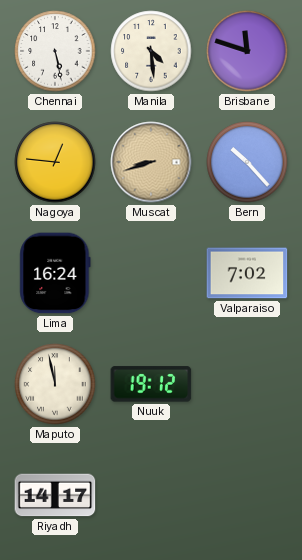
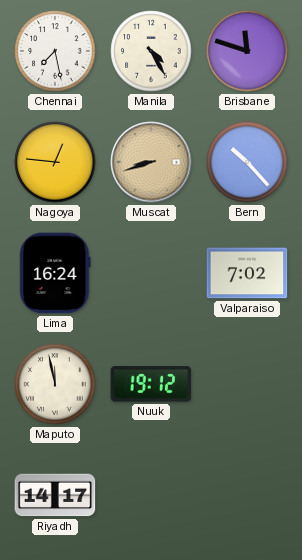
Chennai: 5:28 -> 7:28 (55, 51)
Manila: 4:29 -> 4:25 (151, 51)
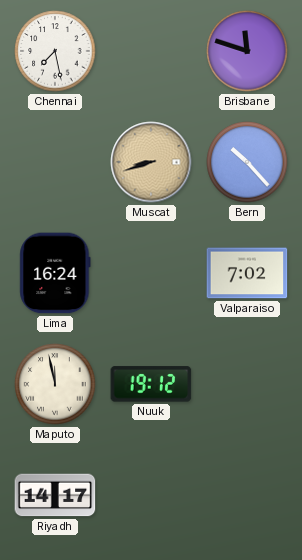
Manila: 4:25 -> none (151, 51)
Nagoya: 12:46 -> none (55, 162)
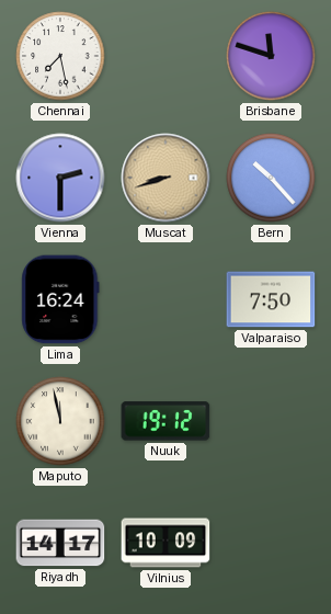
Vienna: none -> 2:30 (60, 178)
Valparaiso: 7:02 -> 7:50 (271, 299)
Vilnius: none -> 10:09 (165, 543)
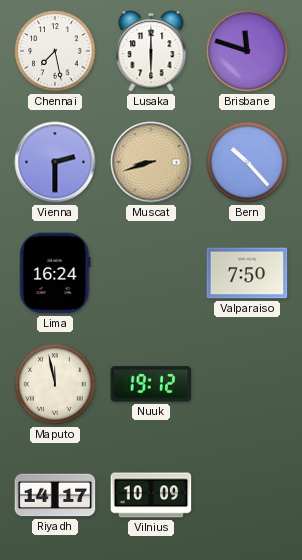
Lusaka: none -> 6:00 (151, 51)
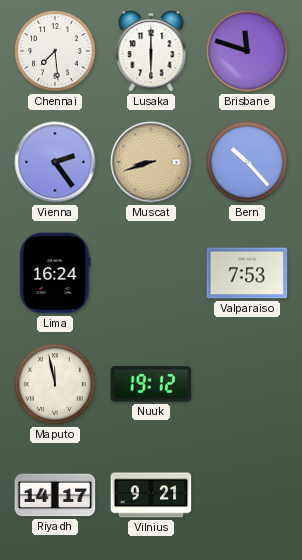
Chennai: 7:28 -> 7:29 (55, 51)
Vienna: 2:30 -> 2:24 (55, 162)
Valparaiso: 7:50 -> 7:53 (247, 273)
Vilnius: 10:09 -> 9:21 (151, 495)
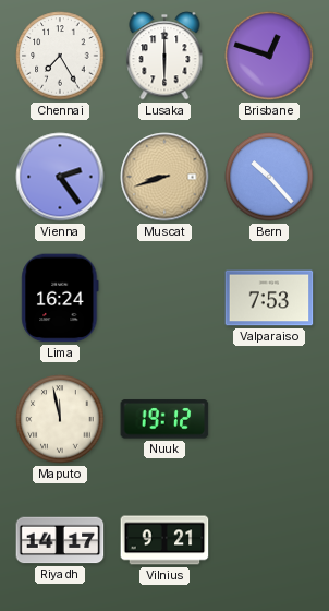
Chennai: 7:29 -> 7:25 (60, 56)
Brisbane: 11:48 -> 12:48 (269, 56)
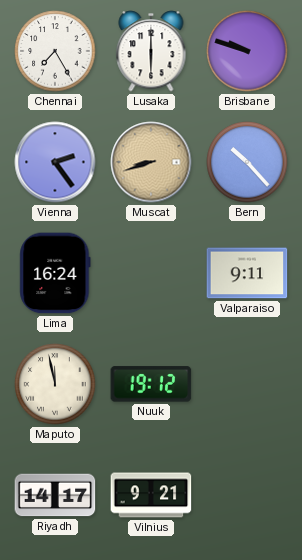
Brisbane: 12:48 -> 9:48 (247, 51)
Valparaiso: 7:53 -> 9:11 (247, 273)
